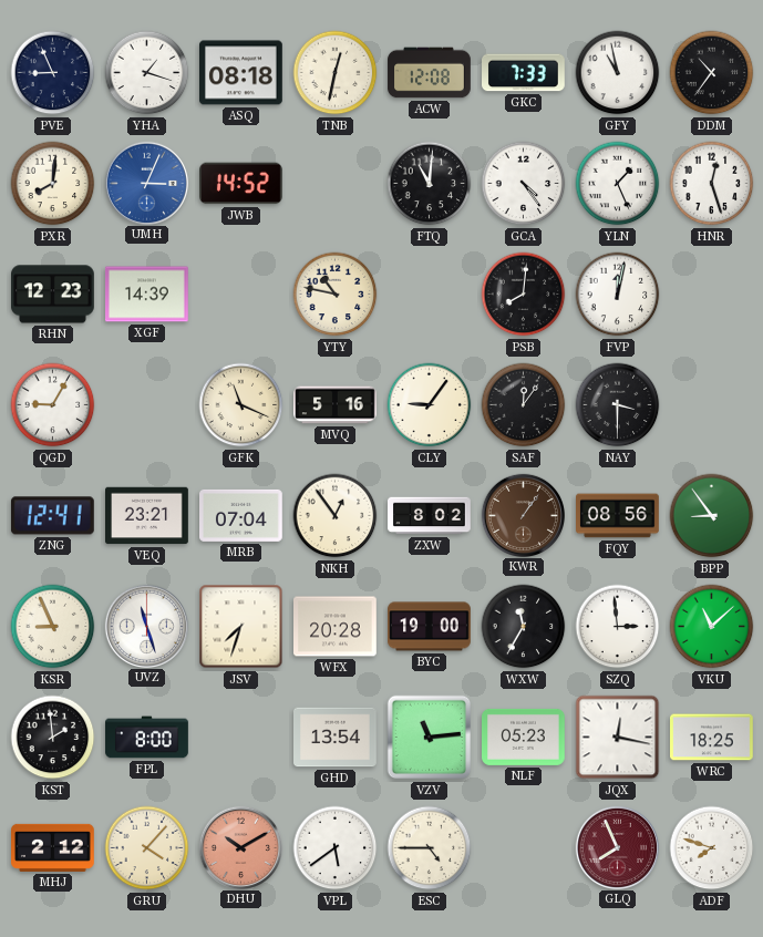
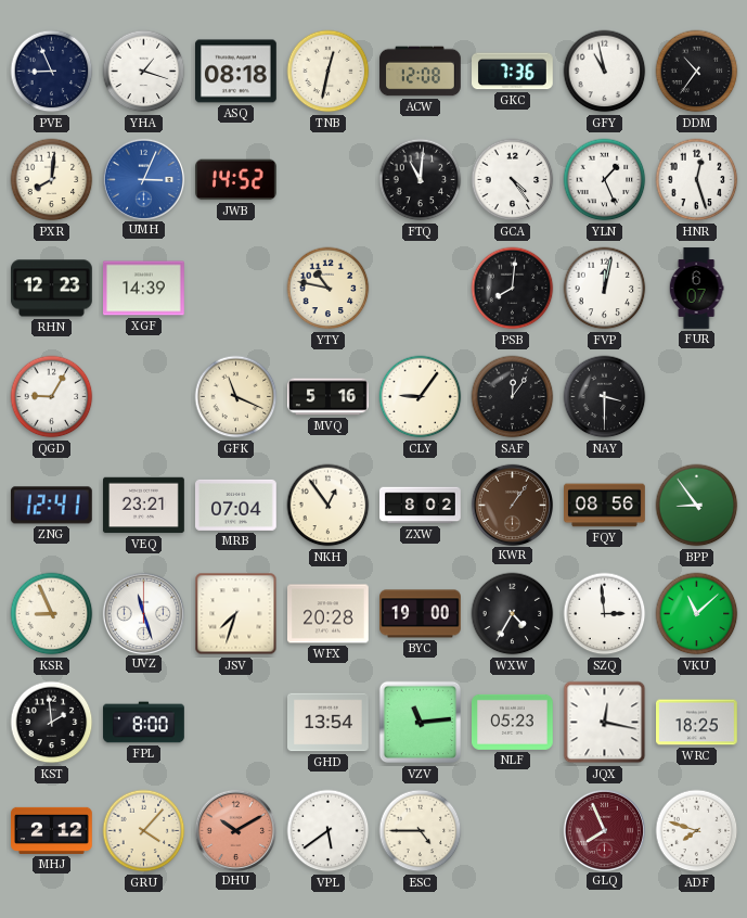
GKC: 7:33 -> 7:36 (513, 72)
FUR: none -> 6:07 (696, 289)
WXW: 11:35 -> 4:35 (513, 614)
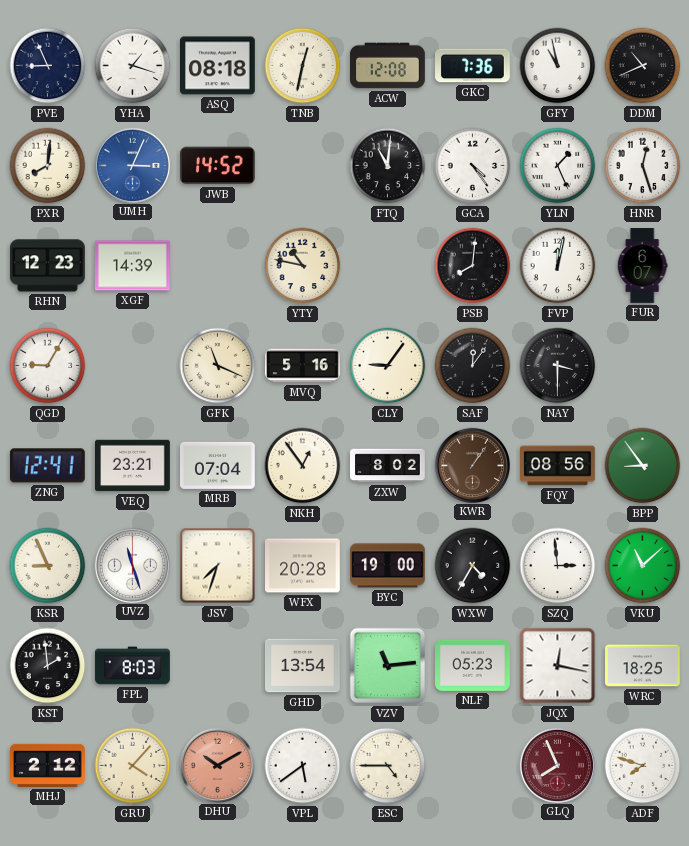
DDM: 10:36 -> 10:41 (643, 66)
FPL: 8:00 -> 8:03 (133, 666)
